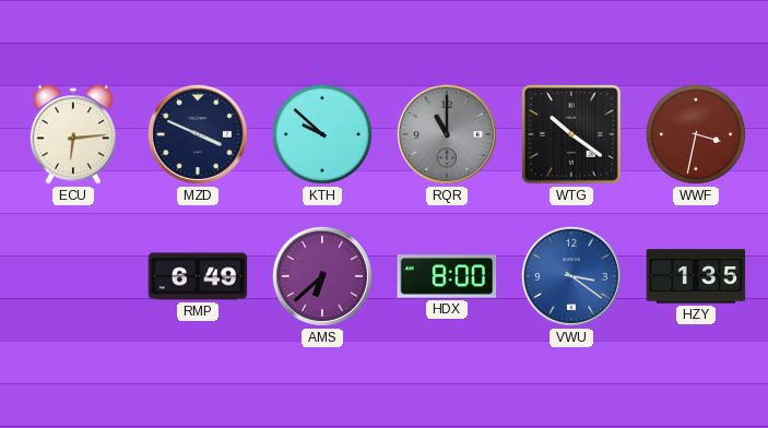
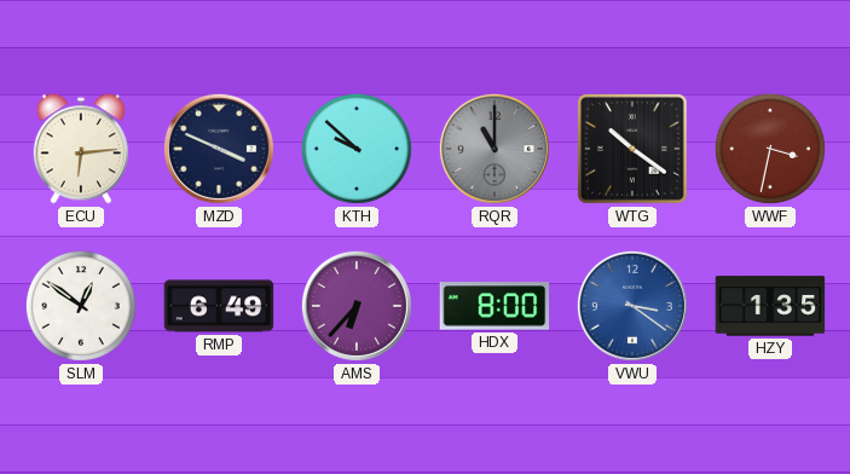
SLM: none -> 12:51 (81, 306)
AMS: 6:38 -> 6:37 (357, 306)
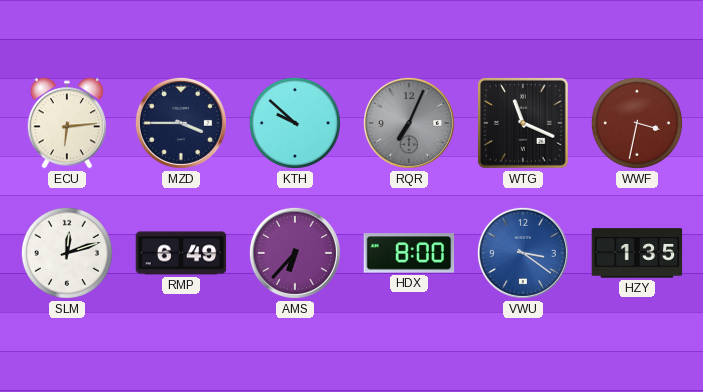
MZD: 3:49 -> 3:45 (181, 123)
RQR: 11:00 -> 7:04 (409, 123)
WTG: 10:21 -> 11:19 (524, 124)
SLM: 12:51 -> 12:12 (67, 253)
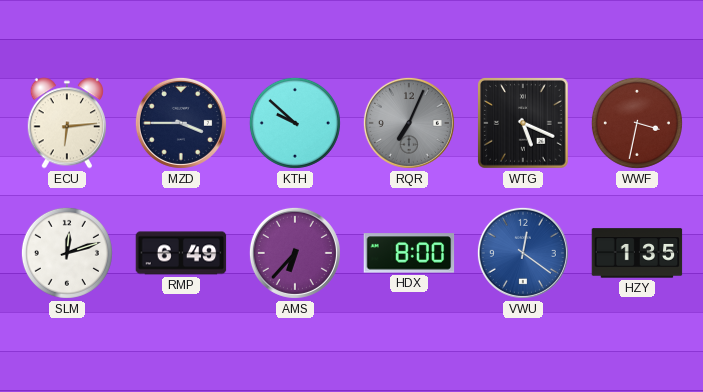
WTG: 11:19 -> 5:19 (524, 124)
VWU: 3:21 -> 12:21 (523, 253)
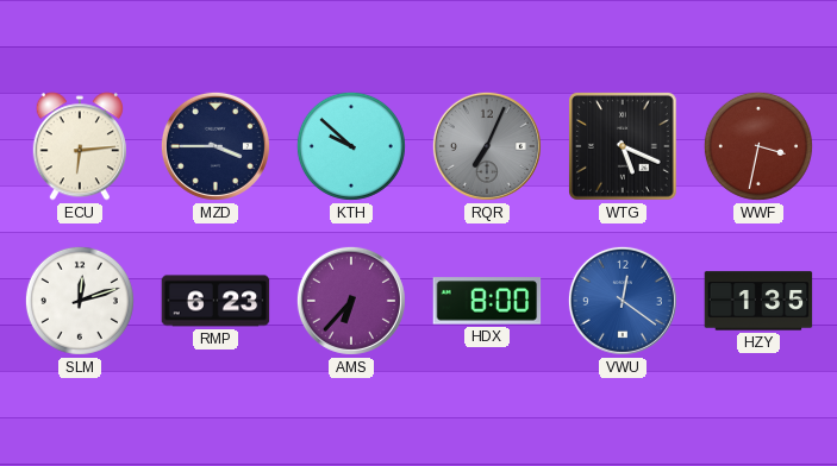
RMP: 6:49 -> 6:23 (216, 301)
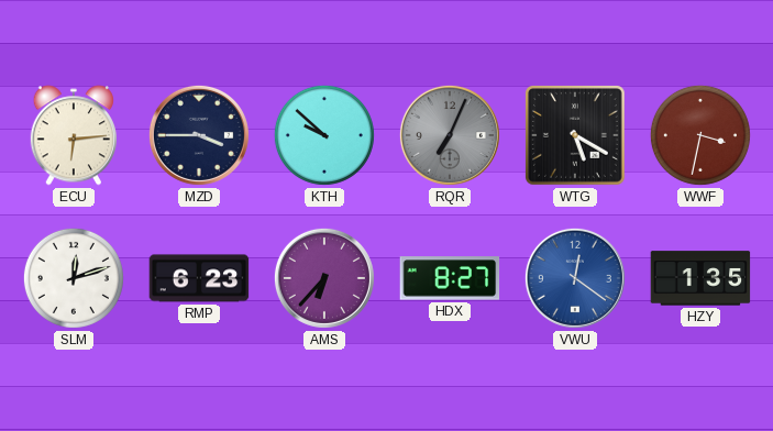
WTG: 5:19 -> 5:20 (576, 136)
HDX: 8:00 -> 8:27 (450, 278)
